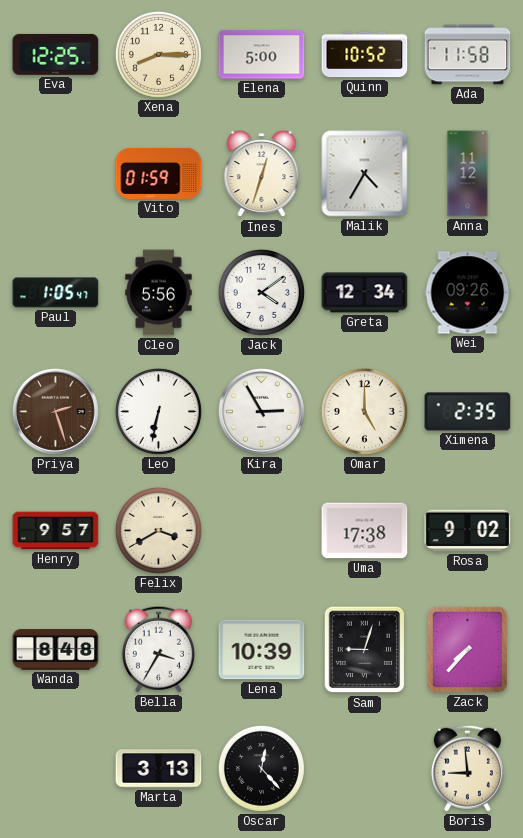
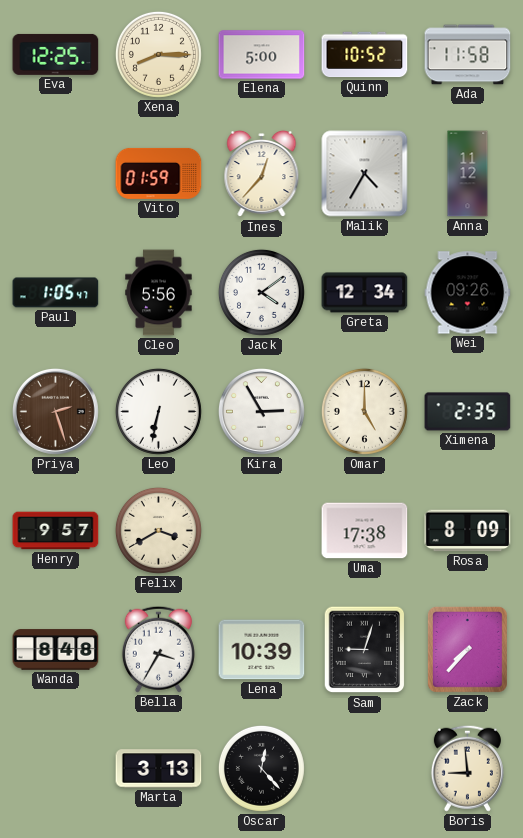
Ines: 12:33 -> 12:37 (262, 174)
Rosa: 9:02 -> 8:09 (468, 531)
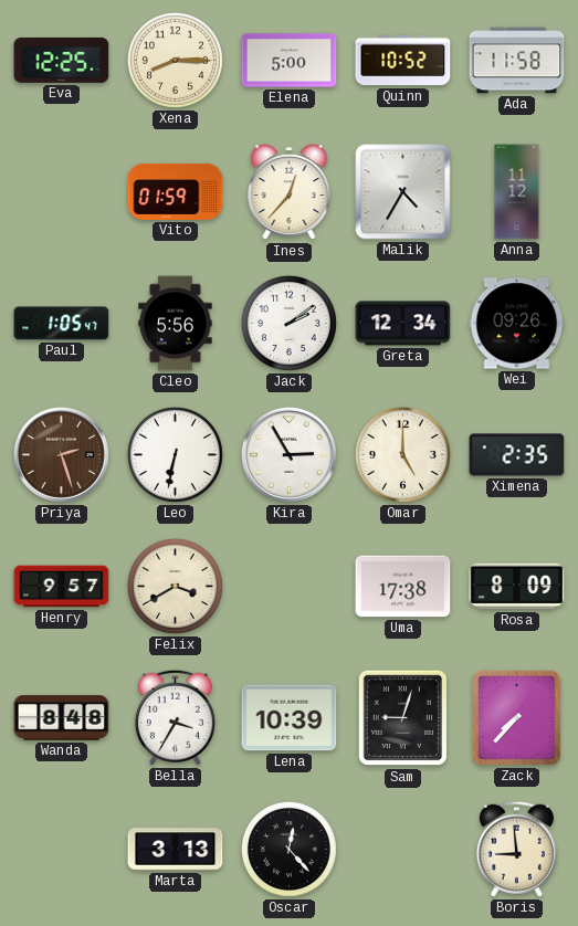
Jack: 4:09 -> 2:09 (288, 323)
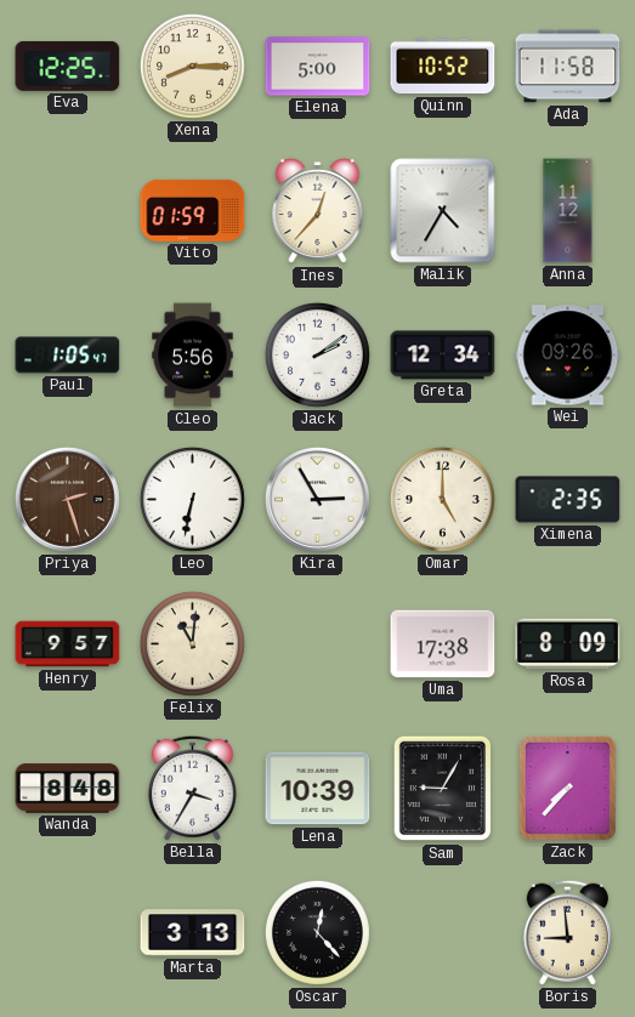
Felix: 3:40 -> 11:01 (192, 643)
Sam: 9:03 -> 9:05 (443, 789)
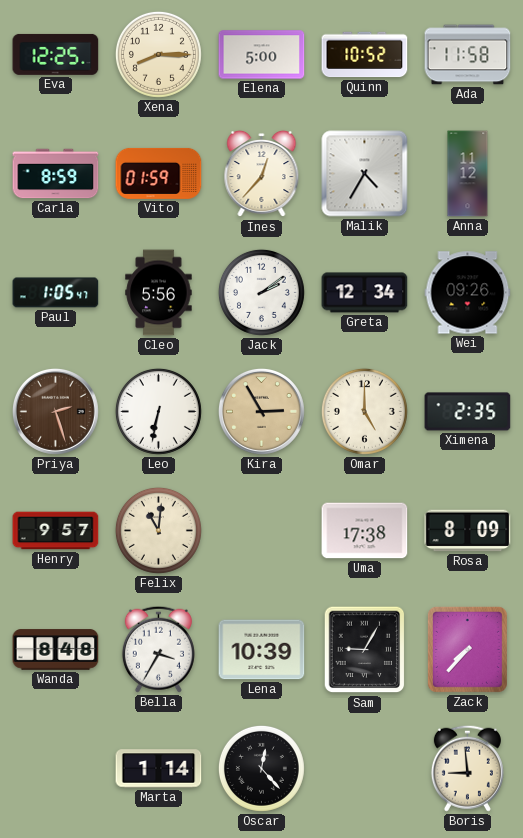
Carla: none -> 8:59 (56, 174)
Kira dial: white -> champagne (261, 411)
Marta: 3:13 -> 1:14 (159, 769)
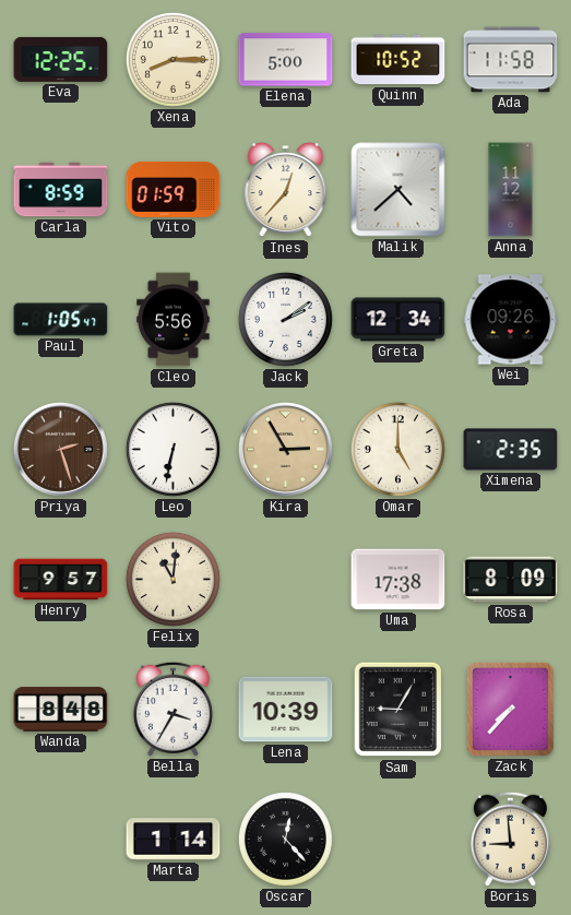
Malik: 4:35 -> 4:38 (398, 190)
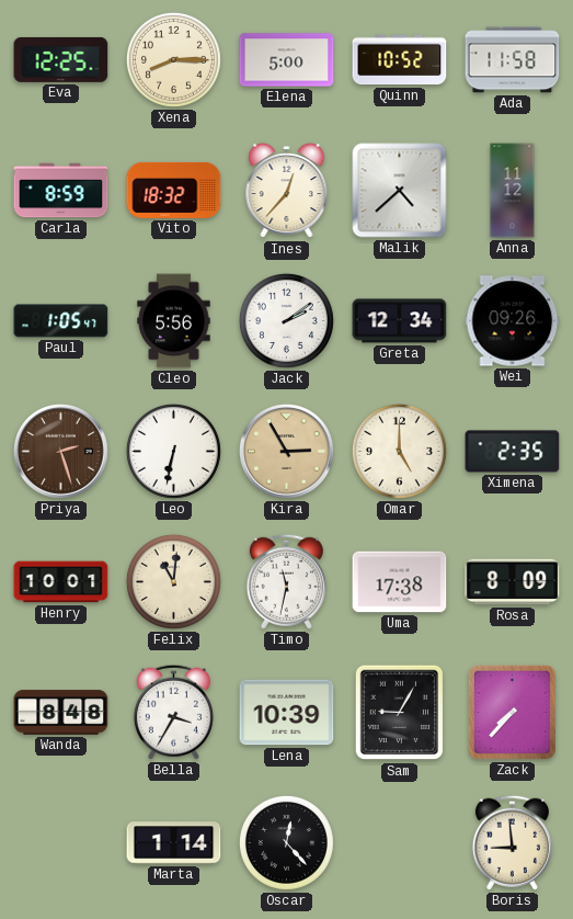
Vito: 01:59 -> 18:32 (174, 190)
Henry: 9:57 -> 10:01 (61, 582)
Timo: none -> 11:32 (286, 581)
